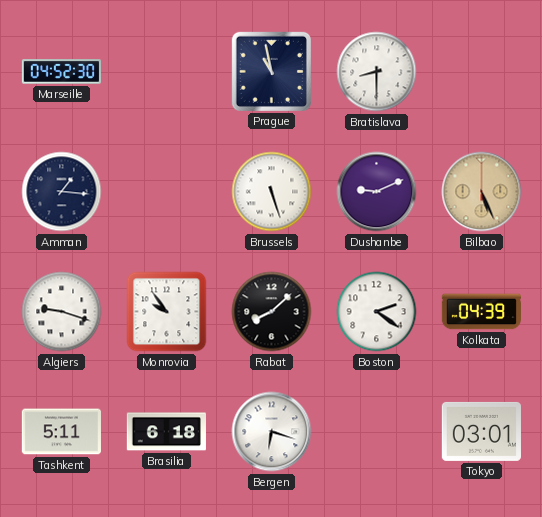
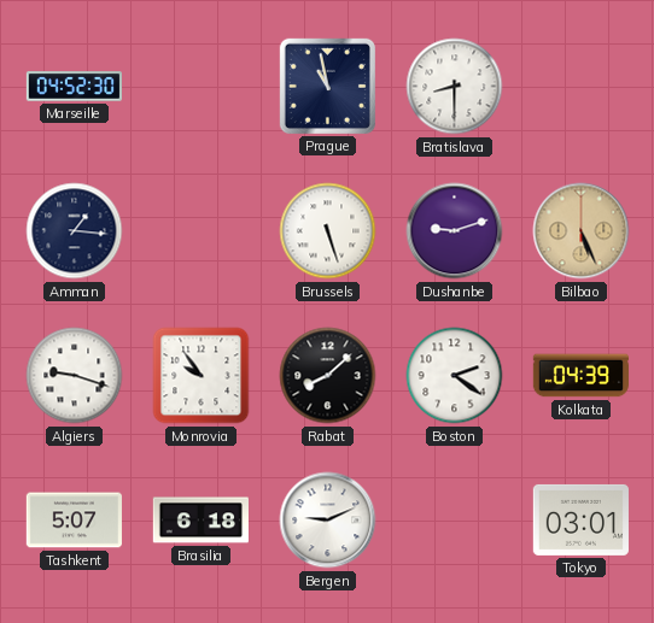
Dushanbe: 9:11 -> 9:12 (455, 231)
Tashkent: 5:11 -> 5:07 (74, 521)
Bergen: 6:18 -> 9:11 (328, 521)
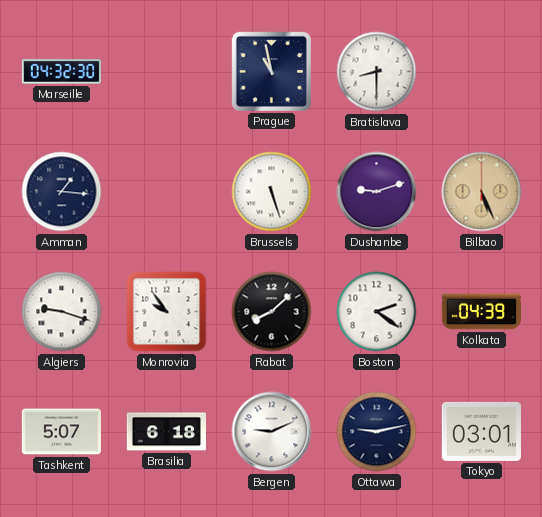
Marseille: 04:52 -> 04:32 (61, 72)
Ottawa: none -> 9:13 (377, 432)
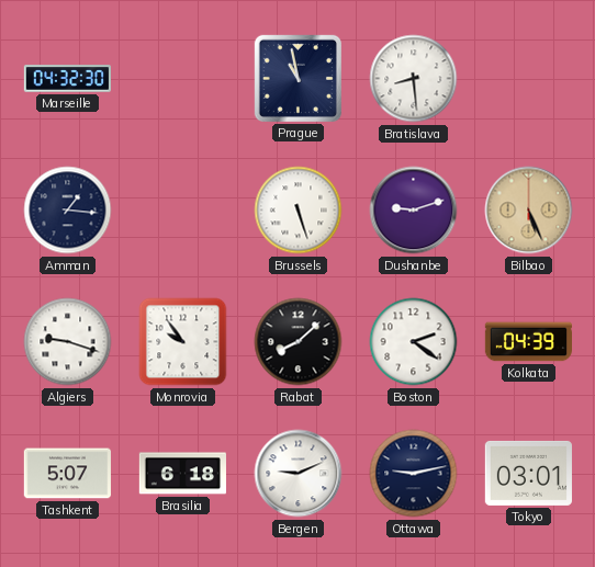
Bratislava: 8:30 -> 8:29 (414, 79)
